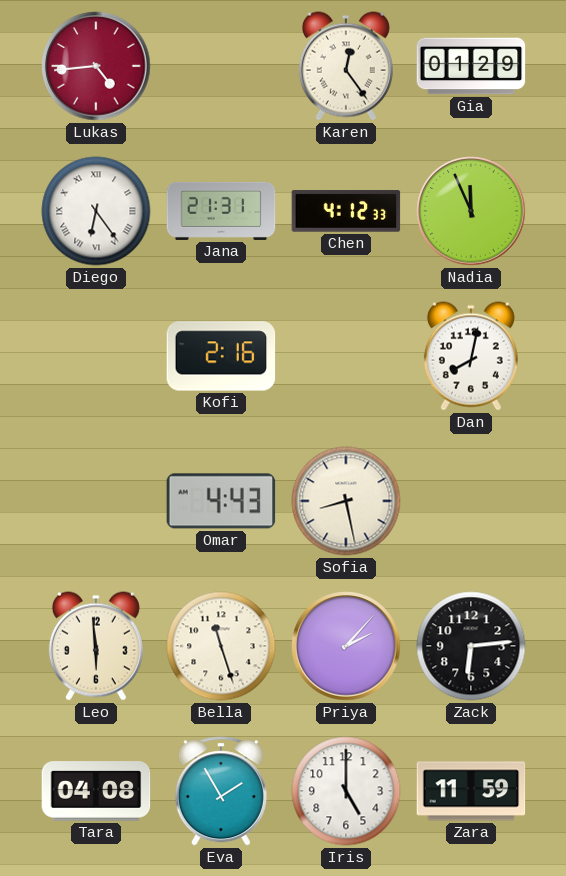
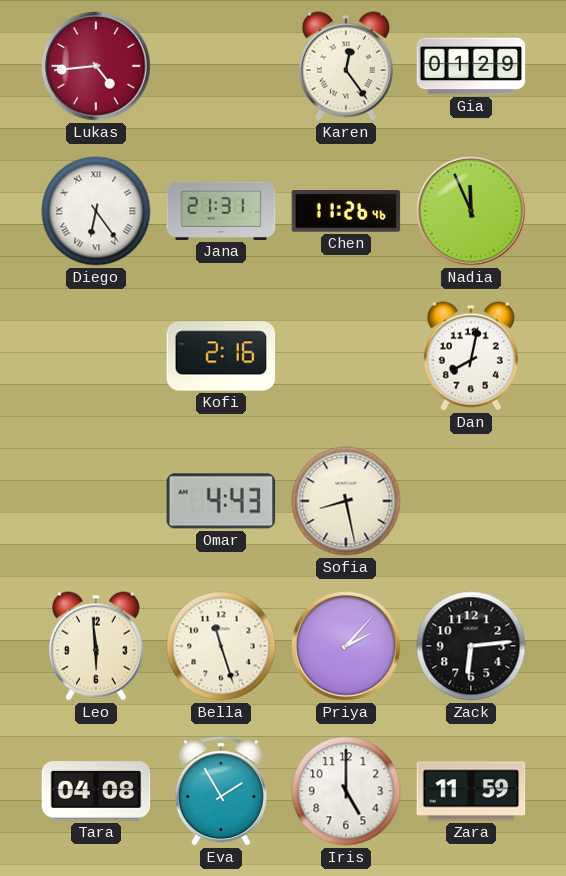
Chen: 4:12 -> 11:26 (346, 211)
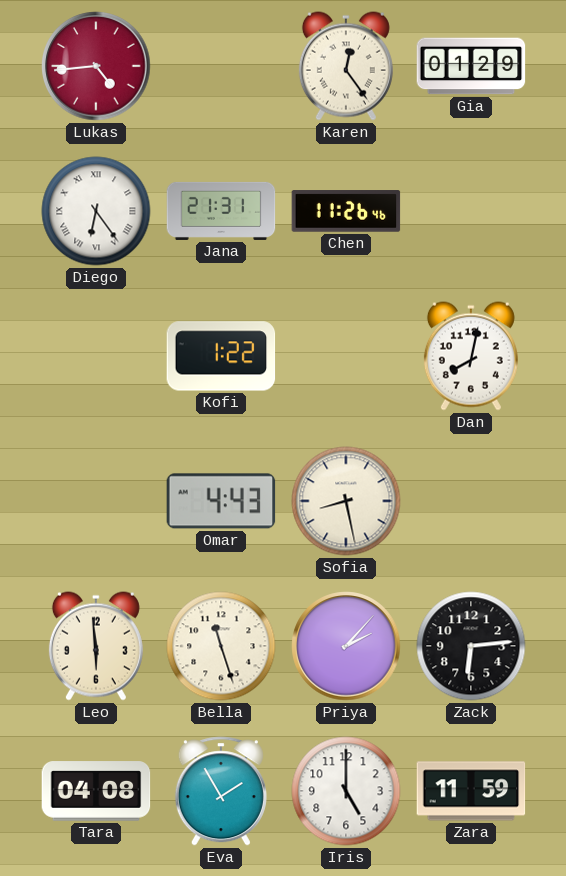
Nadia: 11:56 -> none (471, 211)
Kofi: 2:16 -> 1:22 (221, 356)
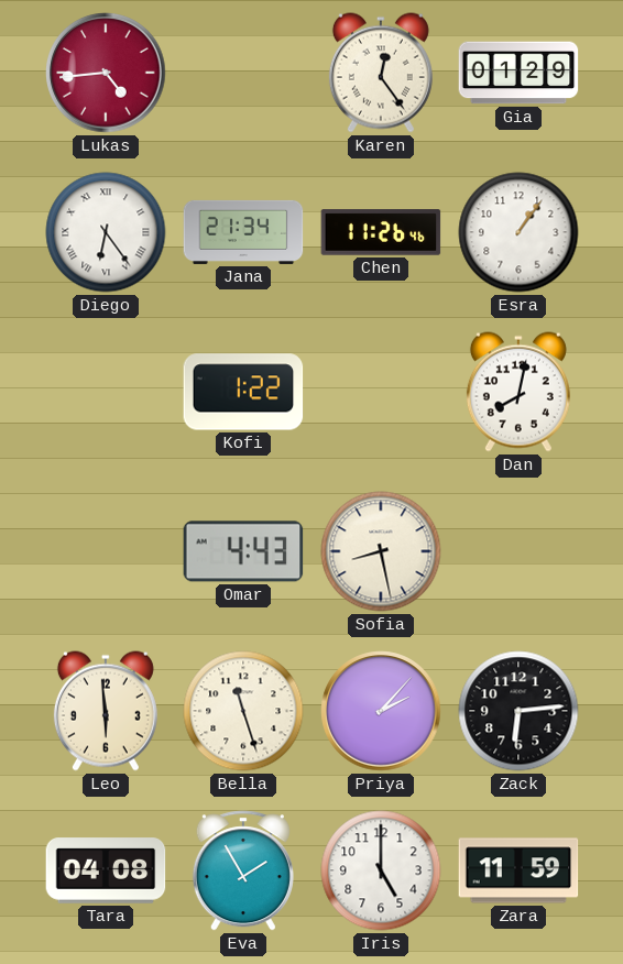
Jana: 21:31 -> 21:34 (243, 232)
Esra: none -> 1:06 (518, 232)
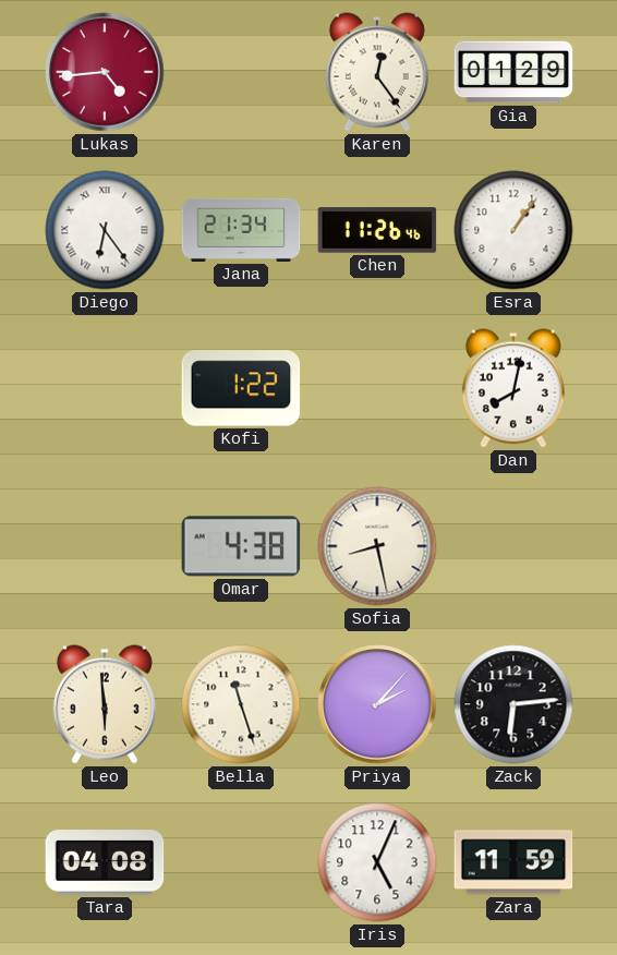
Omar: 4:43 -> 4:38 (241, 546)
Eva: 1:55 -> none (243, 870)
Iris: 5:00 -> 5:04 (377, 862)
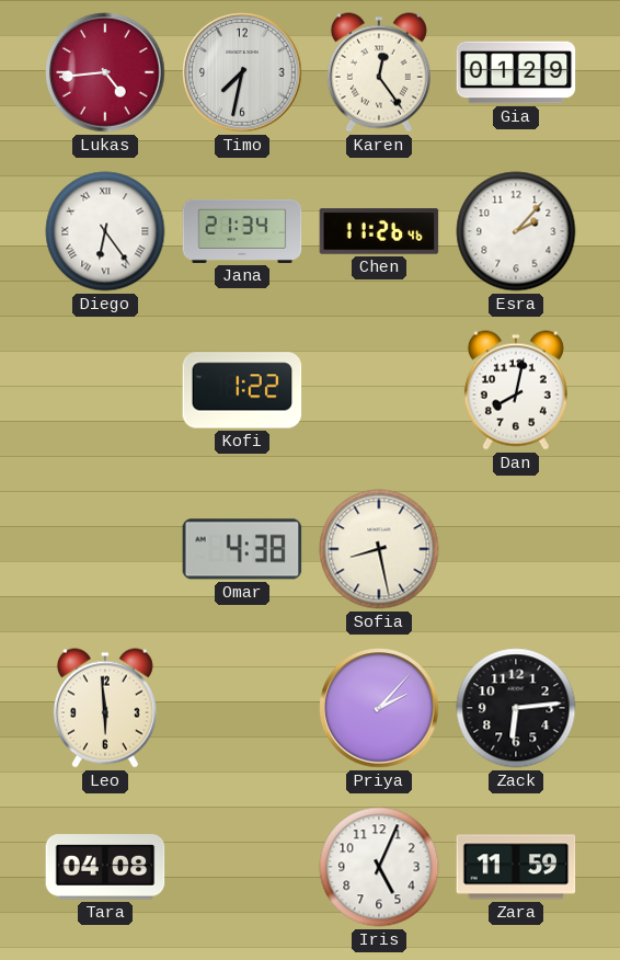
Timo: none -> 7:32 (242, 72)
Esra: 1:06 -> 2:07 (516, 231)
Bella: 11:27 -> none (241, 704)
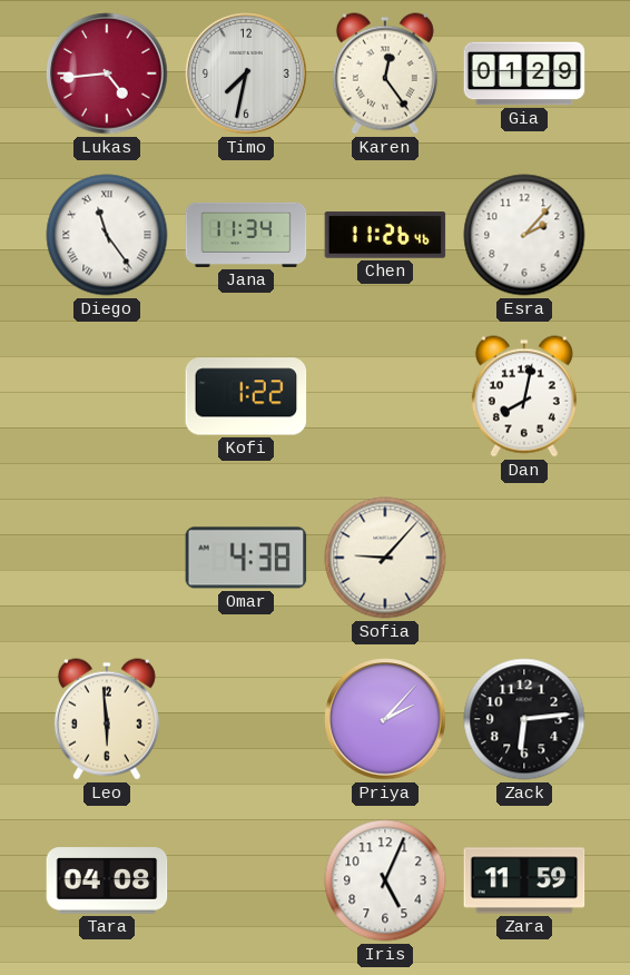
Diego: 6:24 -> 11:24 (107, 235)
Jana: 21:34 -> 11:34 (246, 235)
Sofia: 8:28 -> 9:07 (385, 558)
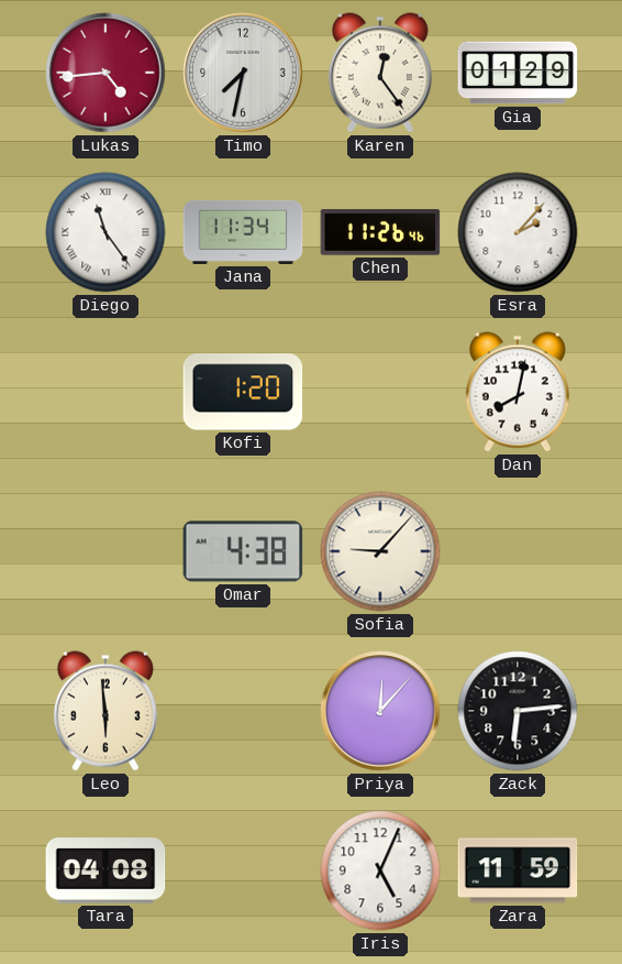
Kofi: 1:22 -> 1:20 (243, 392)
Priya: 2:07 -> 12:07 (380, 711)
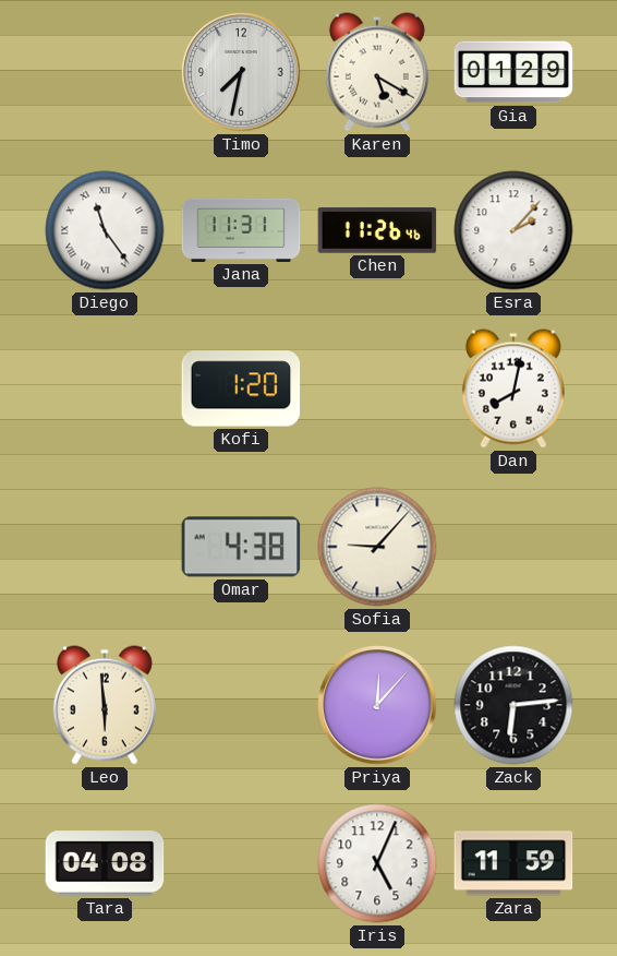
Lukas: 4:44 -> none (105, 73)
Karen: 12:24 -> 5:20 (377, 72)
Jana: 11:34 -> 11:31 (241, 230)
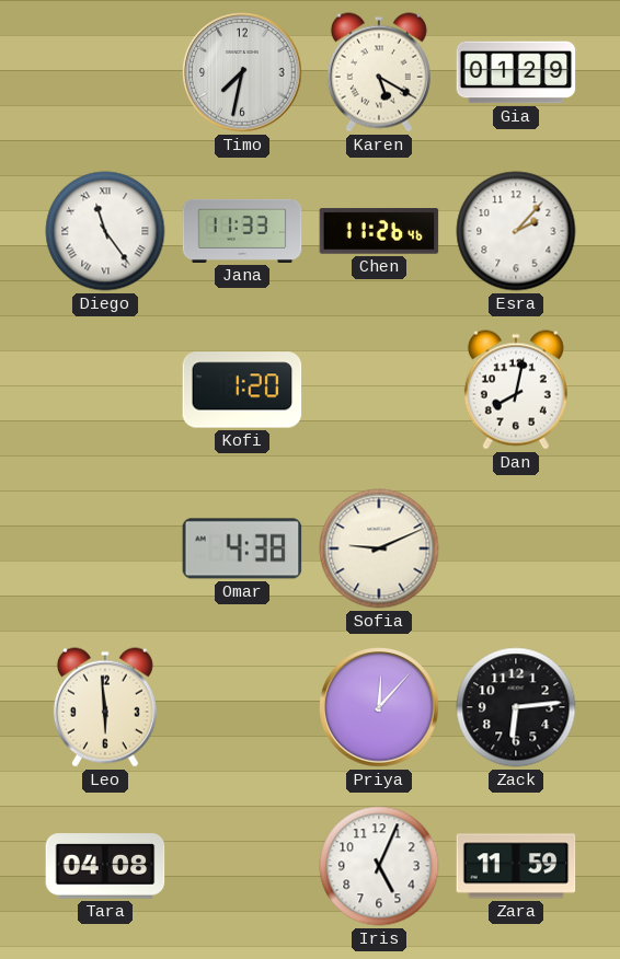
Jana: 11:31 -> 11:33 (242, 231)
Sofia: 9:07 -> 9:11 (379, 548)
